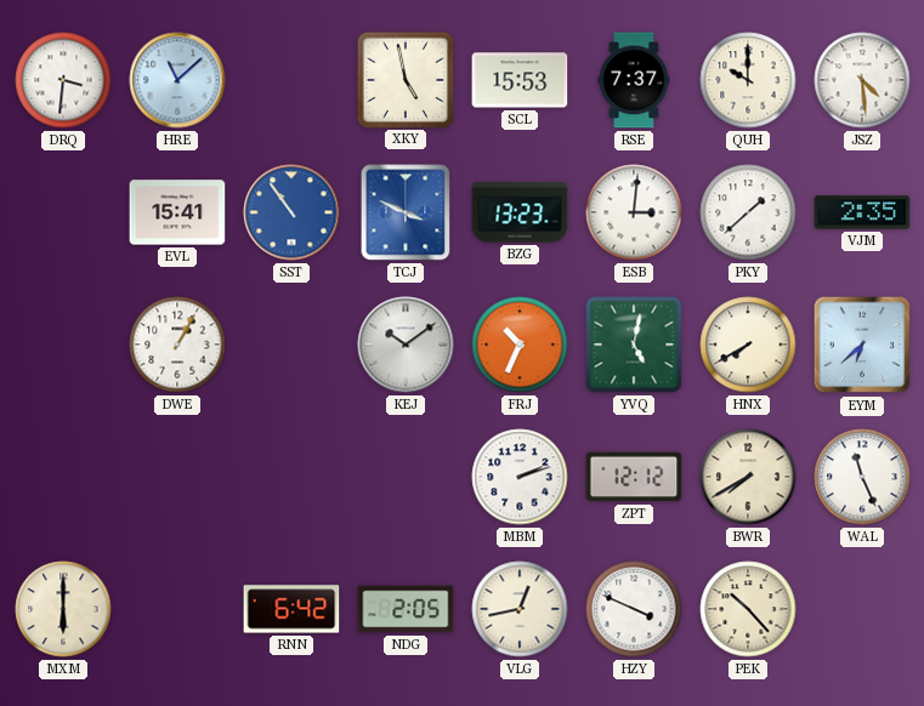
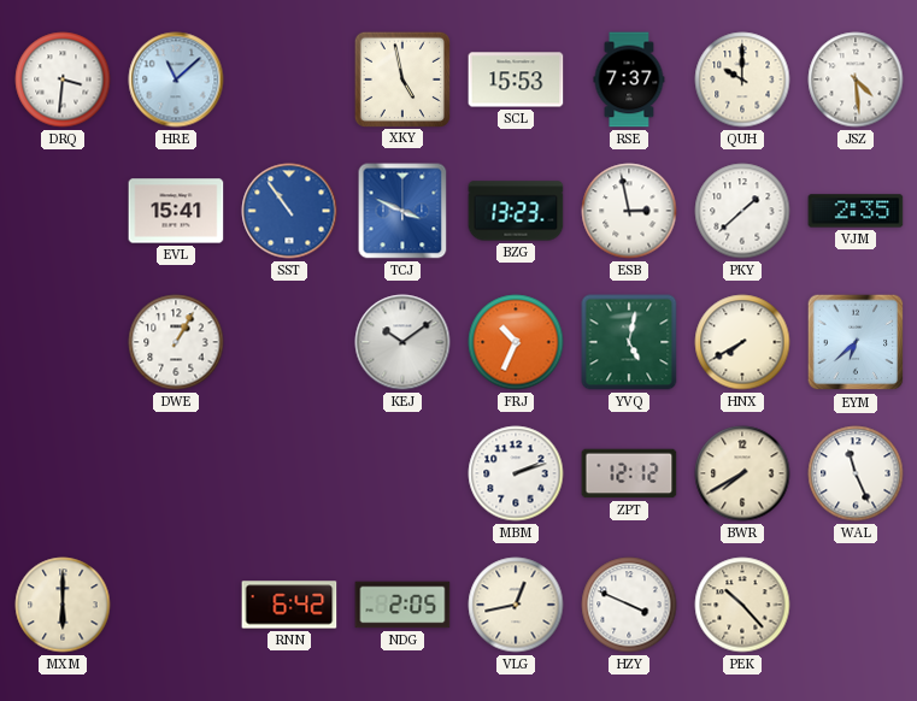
ESB: 3:01 -> 2:58 (629, 211)
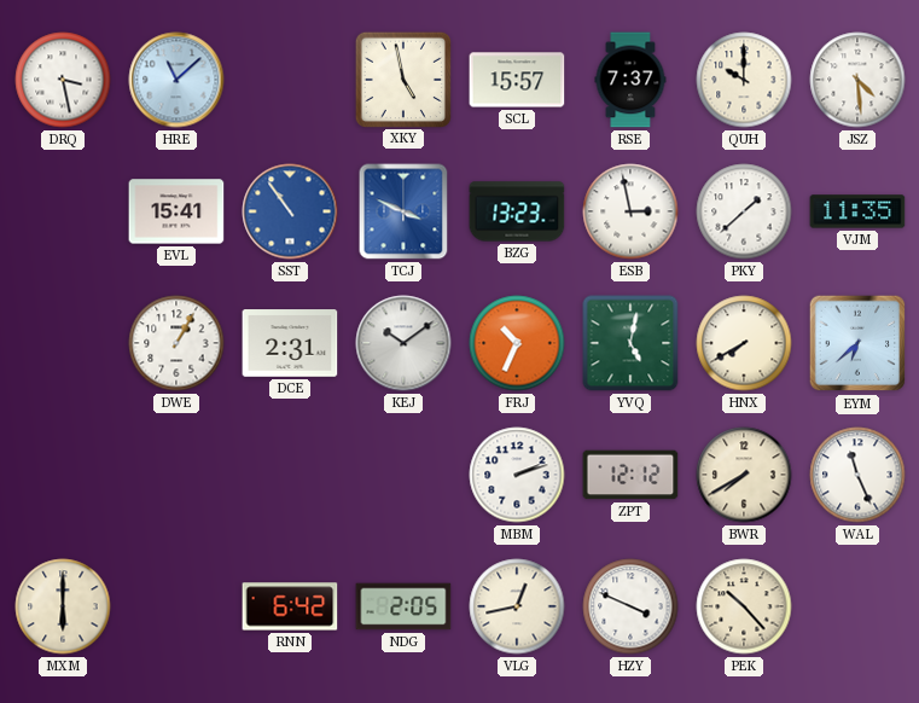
DRQ: 3:31 -> 3:28 (63, 80)
SCL: 15:53 -> 15:57 (517, 80)
VJM: 2:35 -> 11:35 (857, 211)
DCE: none -> 2:31 (290, 343)
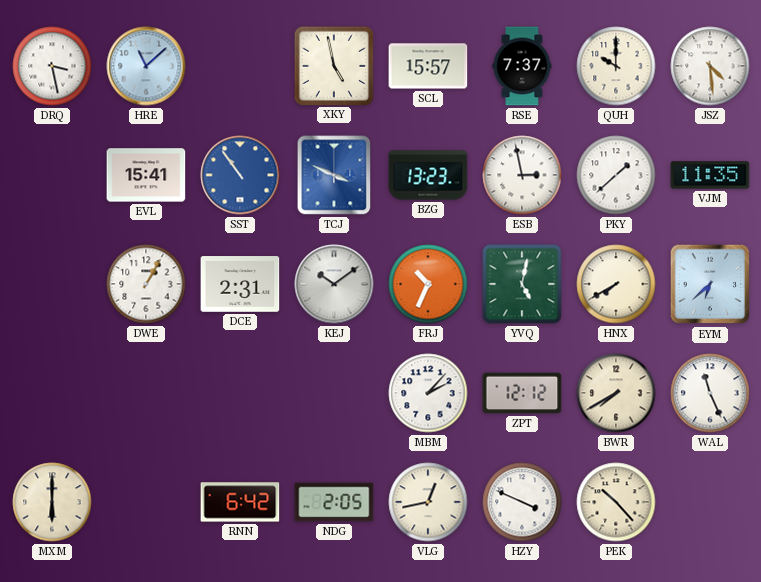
MBM: 2:12 -> 2:07 (428, 393)
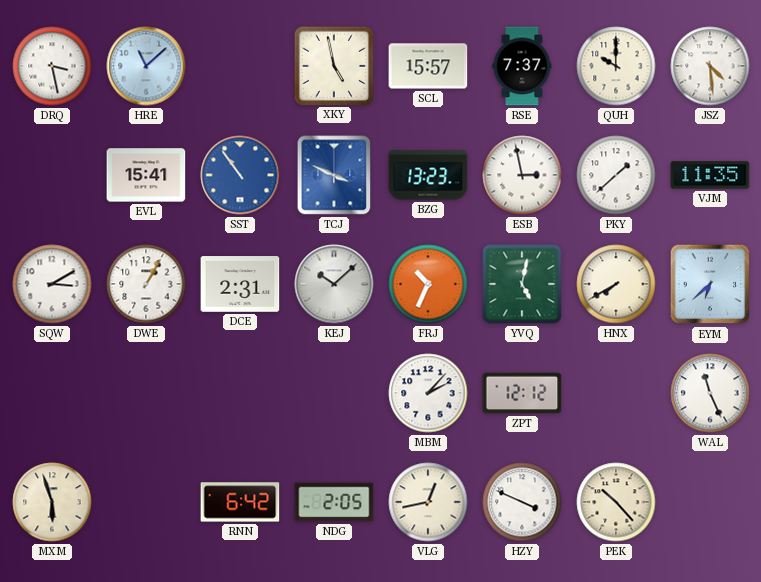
SQW: none -> 3:10 (52, 284)
KEJ: 10:09 -> 10:08 (334, 284)
BWR: 7:40 -> none (616, 393)
MXM: 6:00 -> 5:57 (52, 502)
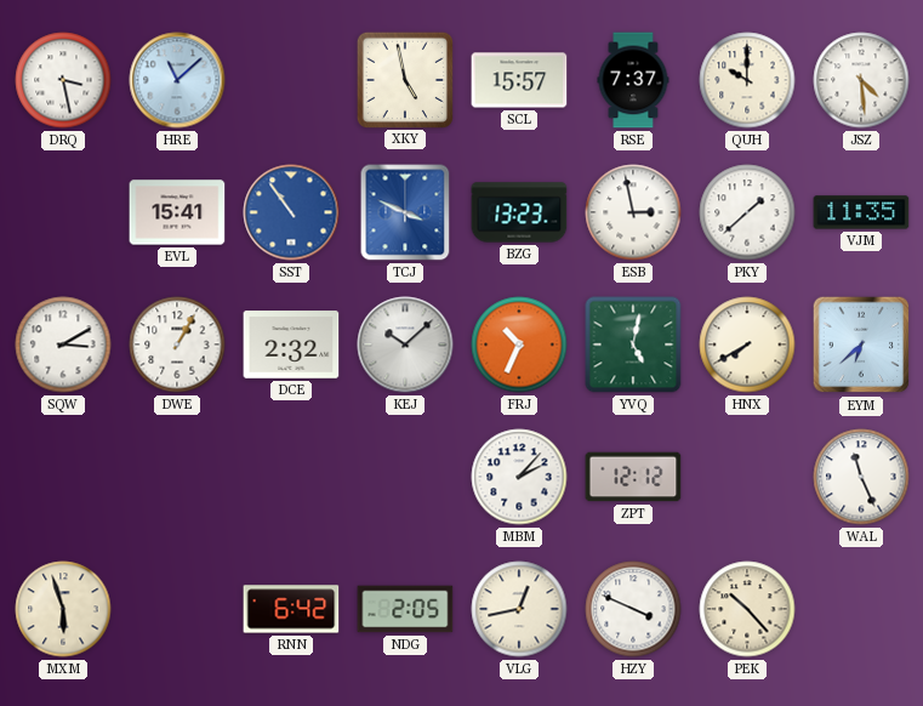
DCE: 2:31 -> 2:32 (291, 345)
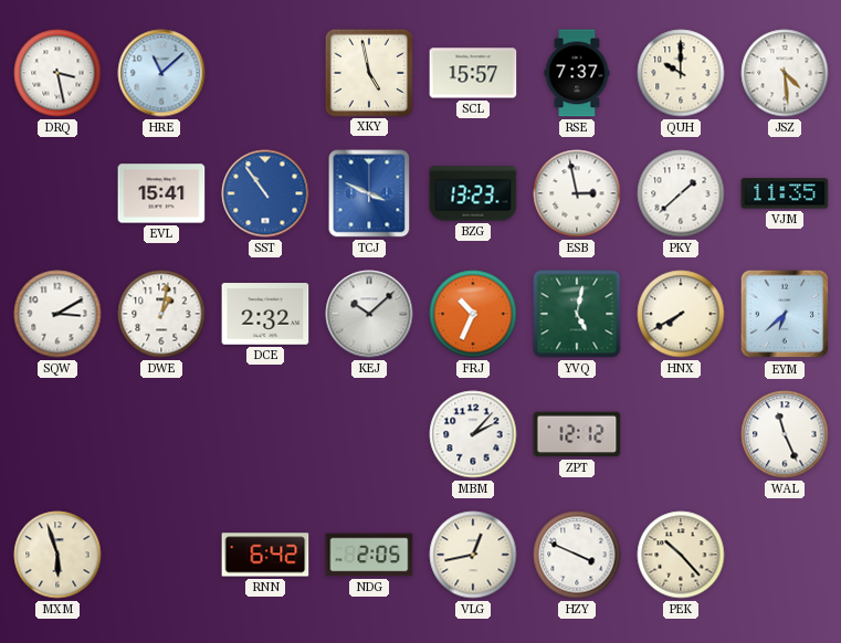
DWE: 1:05 -> 1:02 (161, 314)
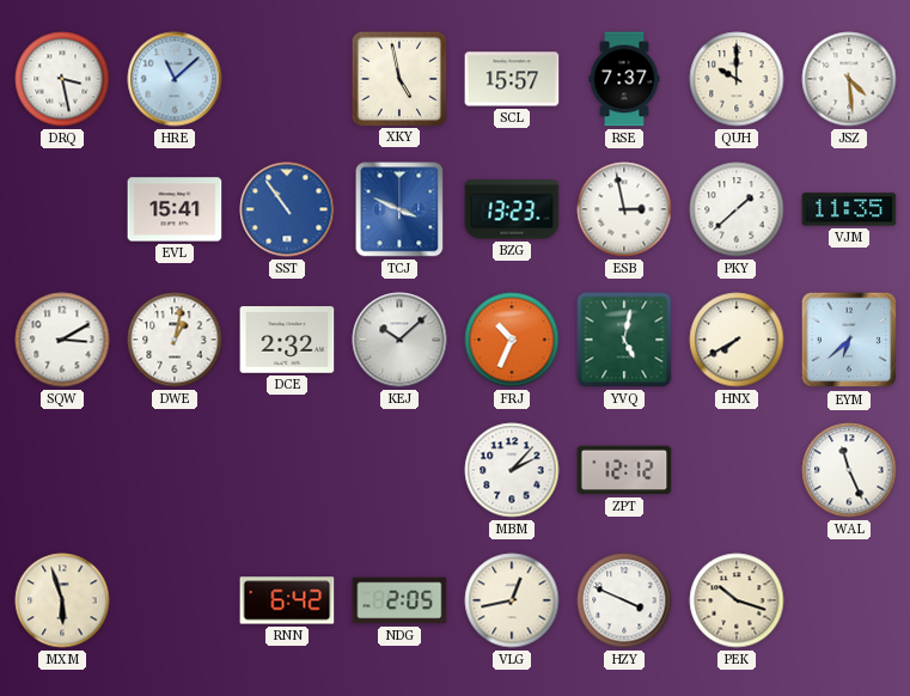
PEK: 10:23 -> 10:18 (737, 600)
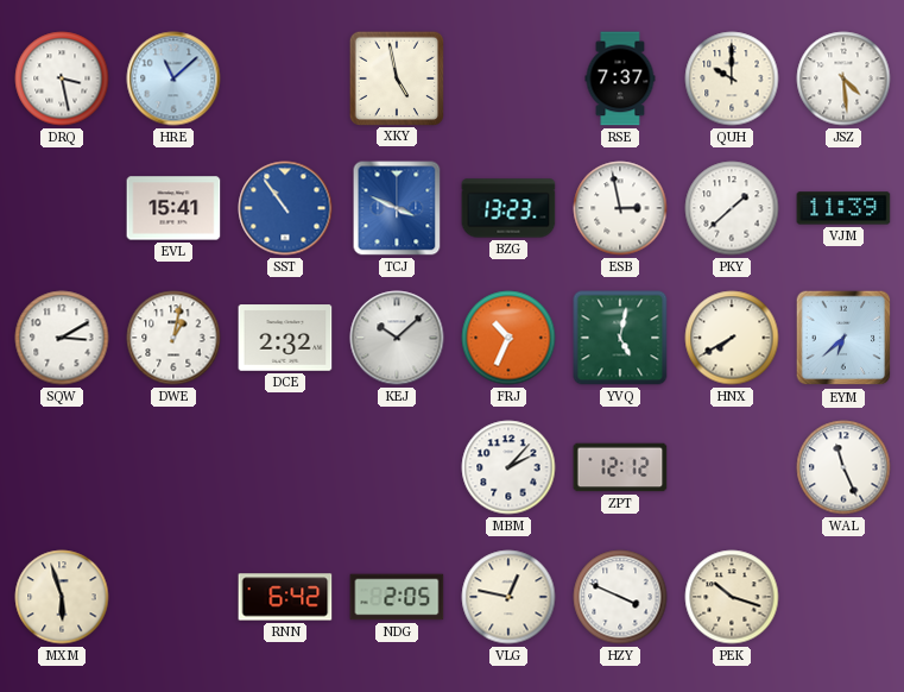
SCL: 15:57 -> none (512, 79)
VJM: 11:35 -> 11:39 (843, 208)
VLG: 12:43 -> 12:47 (508, 597)
